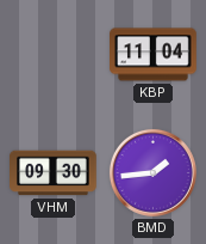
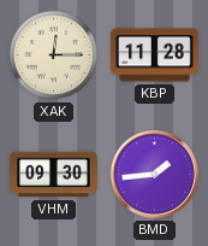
XAK: none -> 12:15 (54, 55)
KBP: 11:04 -> 11:28 (155, 55)
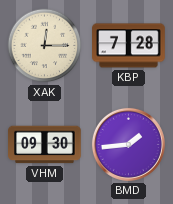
KBP: 11:28 -> 7:28 (129, 46)
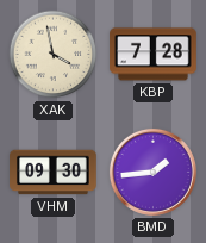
XAK: 12:15 -> 3:58 (54, 55)
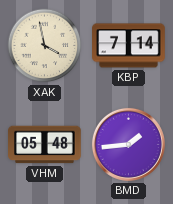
KBP: 7:28 -> 7:14 (129, 46)
VHM: 09:30 -> 05:48 (45, 145)
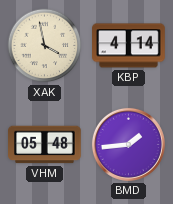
KBP: 7:14 -> 4:14 (129, 46)
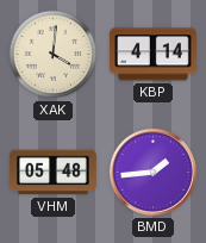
XAK: 3:58 -> 4:01 (54, 55)
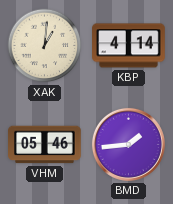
XAK: 4:01 -> 1:01 (45, 46)
VHM: 05:48 -> 05:46 (45, 145)
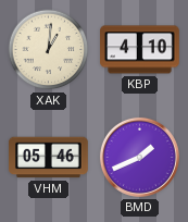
KBP: 4:14 -> 4:10 (140, 50)
BMD: 1:44 -> 1:41 (139, 157)
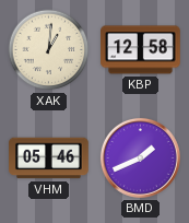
KBP: 4:10 -> 12:58 (141, 50)
